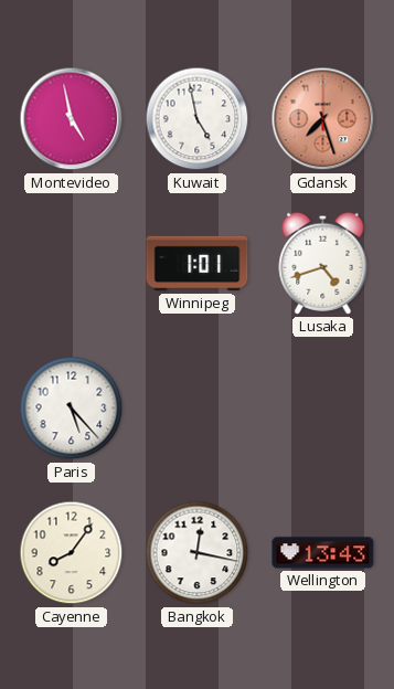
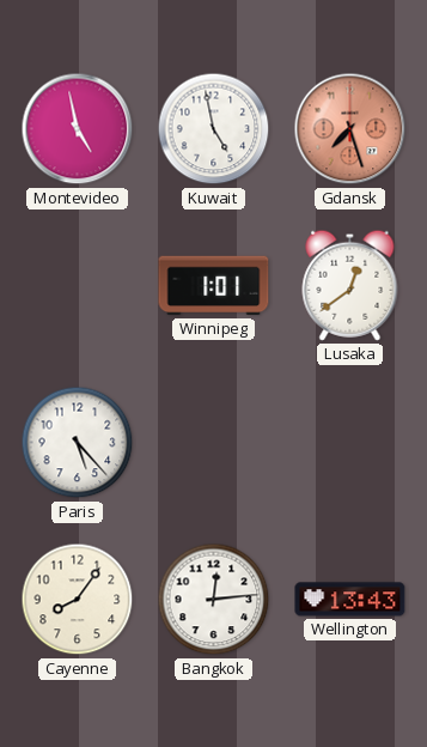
Lusaka: 4:42 -> 12:39 (350, 285)
Bangkok: 12:17 -> 12:14 (214, 600)
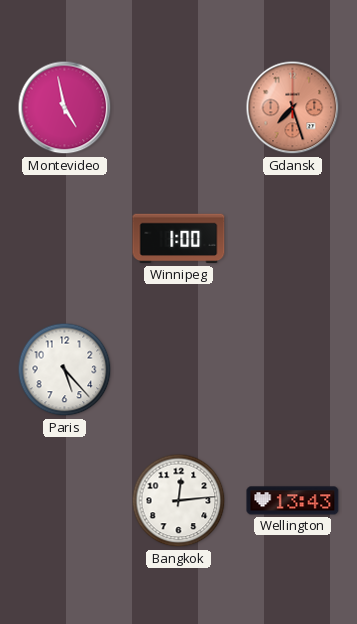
Kuwait: 4:58 -> none (214, 129)
Winnipeg: 1:01 -> 1:00 (179, 239)
Lusaka: 12:39 -> none (350, 285)
Cayenne: 8:06 -> none (78, 600)
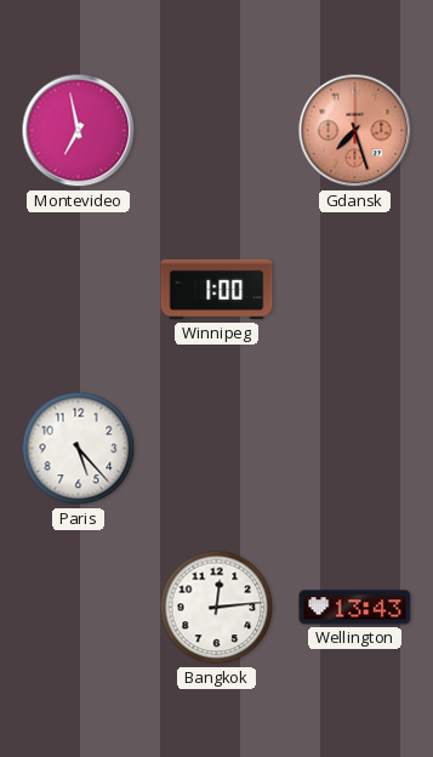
Montevideo: 4:58 -> 6:58 (79, 131)
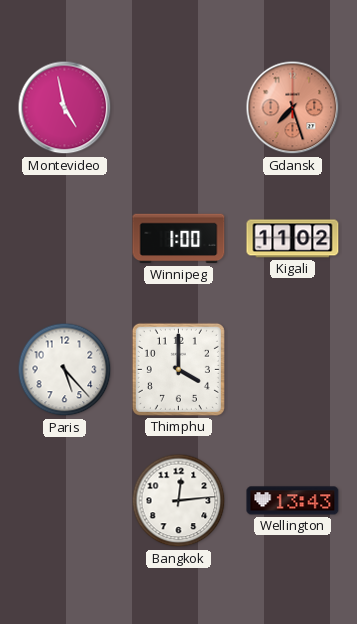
Montevideo: 6:58 -> 4:58 (65, 108)
Kigali: none -> 11:02 (293, 239)
Thimphu: none -> 4:00 (178, 369)
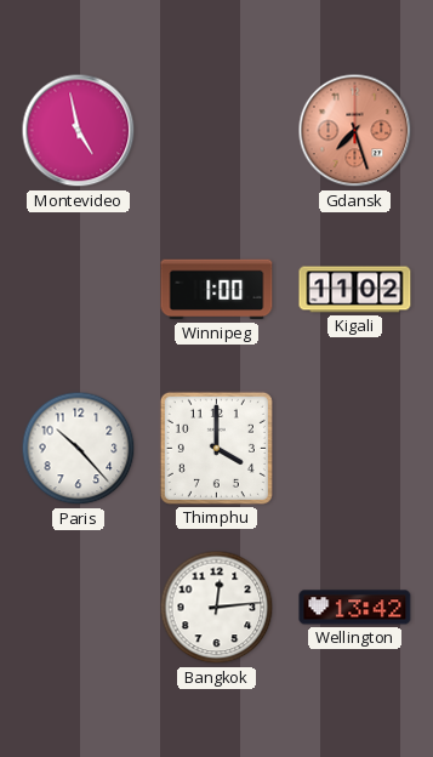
Paris: 5:23 -> 10:23 (79, 449)
Wellington: 13:43 -> 13:42 (355, 608)
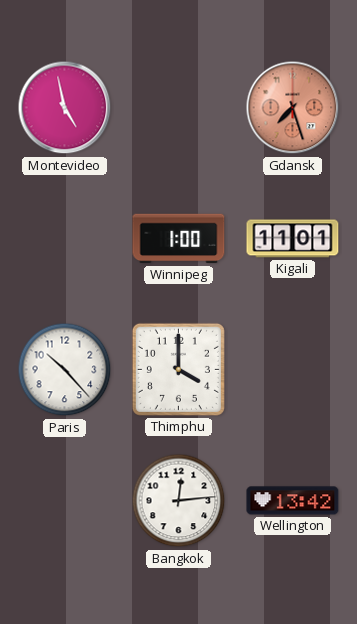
Kigali: 11:02 -> 11:01 (293, 239)
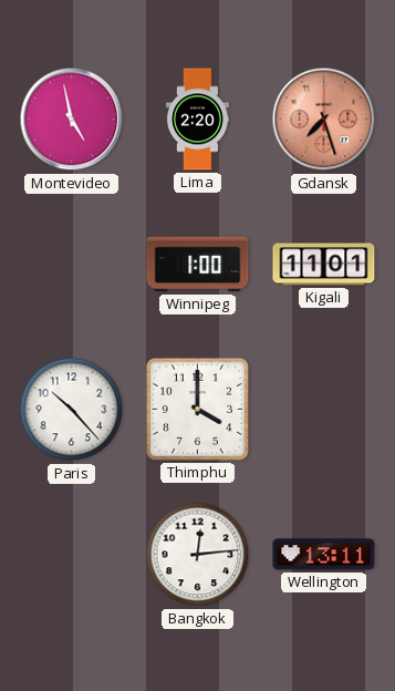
Lima: none -> 2:20 (197, 120)
Wellington: 13:42 -> 13:11 (324, 555)
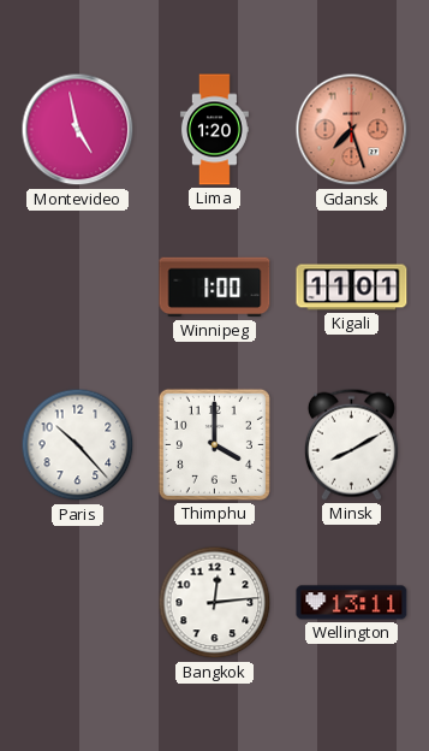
Lima: 2:20 -> 1:20 (214, 130)
Minsk: none -> 8:10 (351, 444)
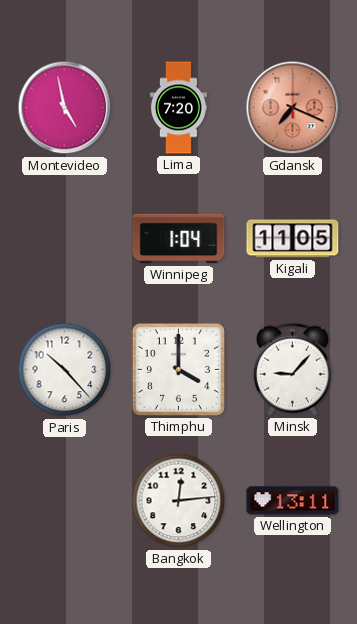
Lima: 1:20 -> 7:20 (178, 108)
Gdansk: 7:27 -> 7:19 (293, 108)
Winnipeg: 1:00 -> 1:04 (179, 239)
Kigali: 11:01 -> 11:05 (293, 239)
Minsk: 8:10 -> 9:07 (292, 369)
